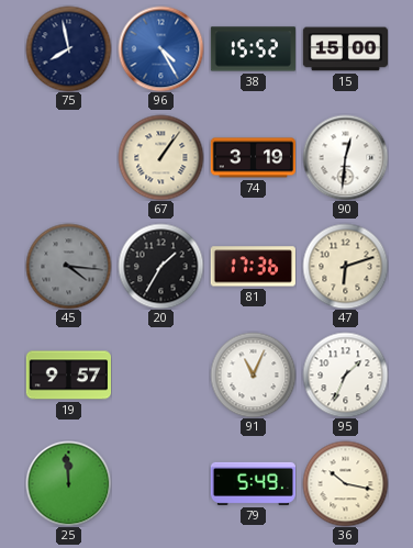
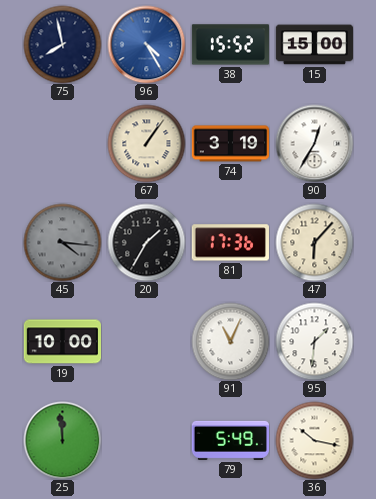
90: 12:31 -> 12:35 (314, 143)
47: 6:12 -> 6:07 (314, 242)
19: 9:57 -> 10:00 (62, 342)
95: 1:34 -> 1:31 (314, 341)
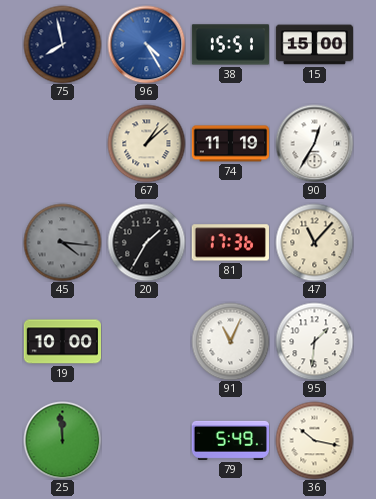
38: 15:52 -> 15:51 (230, 45)
67: 1:06 -> 1:08 (146, 143)
74: 3:19 -> 11:19 (230, 144)
47: 6:07 -> 11:07 (314, 242)
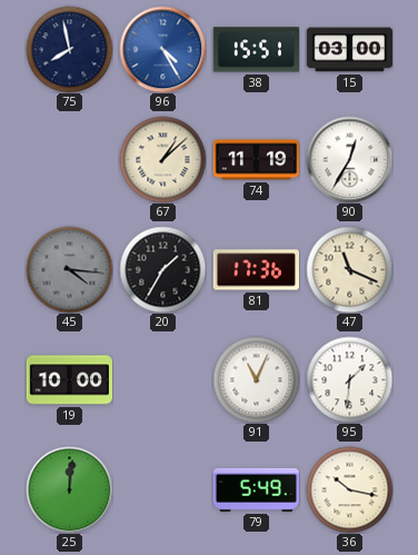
15: 15:00 -> 03:00 (349, 50)
47: 11:07 -> 11:19 (349, 269)
25: 11:59 -> 12:01 (69, 489)
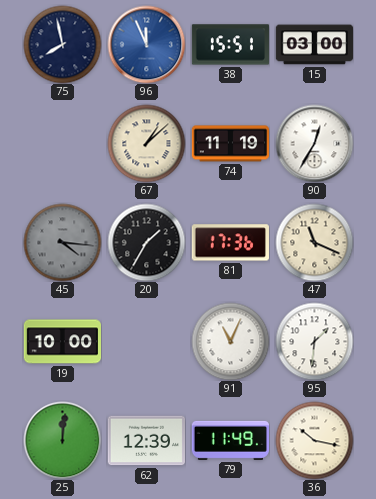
96: 4:25 -> 11:56 (146, 44)
62: none -> 12:39 (146, 441)
79: 5:49 -> 11:49 (230, 440)
